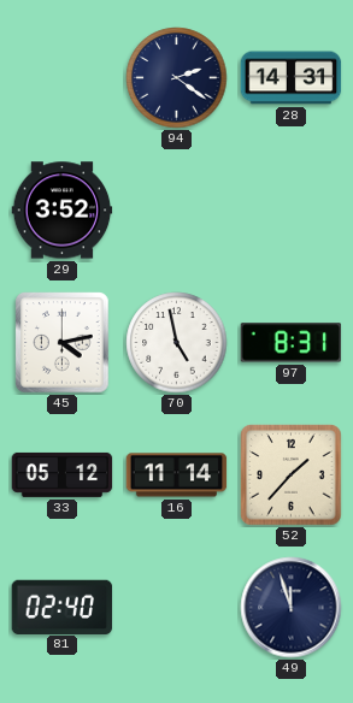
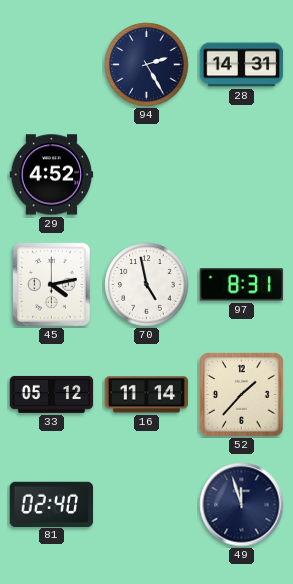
94: 2:21 -> 2:25 (147, 65)
29: 3:52 -> 4:52 (52, 175)
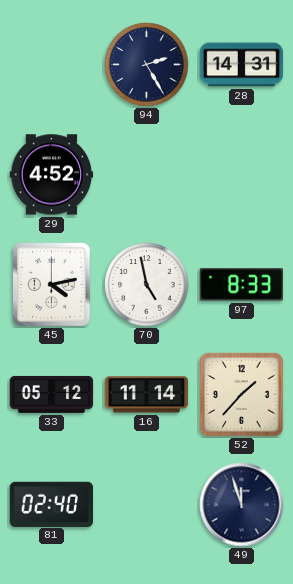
97: 8:31 -> 8:33 (242, 285)
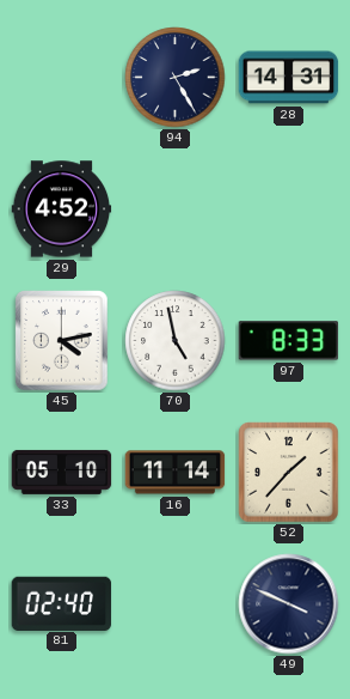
33: 05:12 -> 05:10 (62, 472)
49: 11:57 -> 3:49 (289, 604)
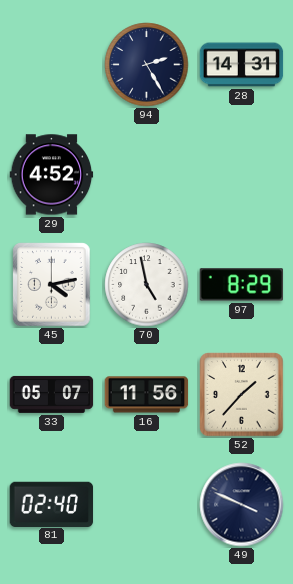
97: 8:33 -> 8:29 (242, 285)
33: 05:10 -> 05:07 (52, 394)
16: 11:14 -> 11:56 (147, 395)
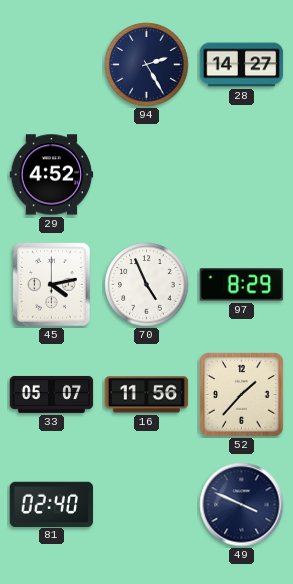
28: 14:31 -> 14:27 (242, 65)
70: 4:58 -> 4:56 (147, 285)
